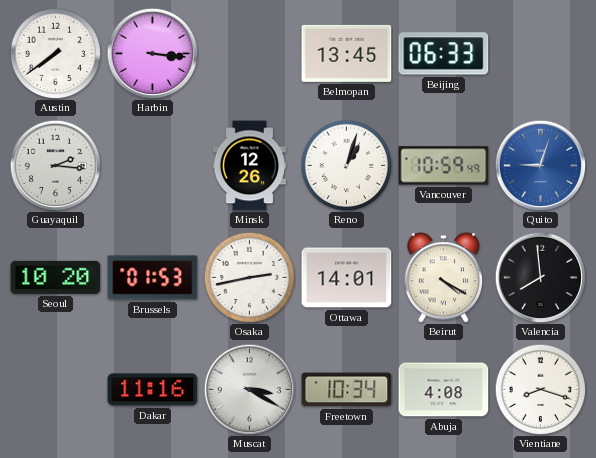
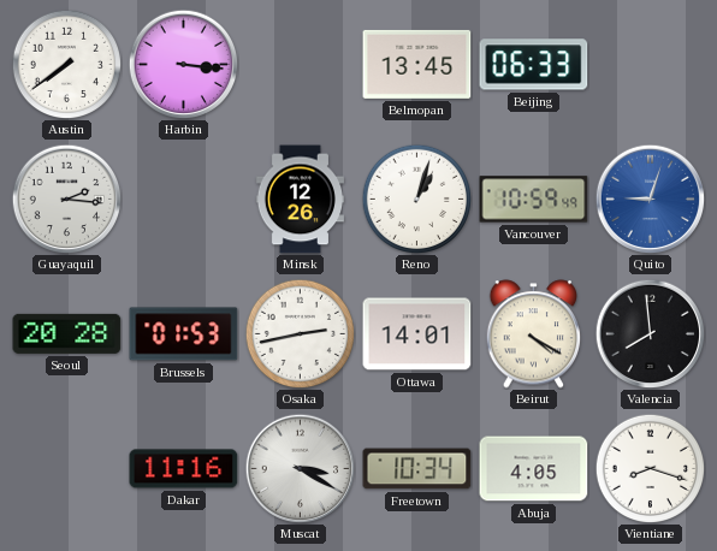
Seoul: 10:20 -> 20:28 (67, 333)
Abuja: 4:08 -> 4:05 (534, 469)
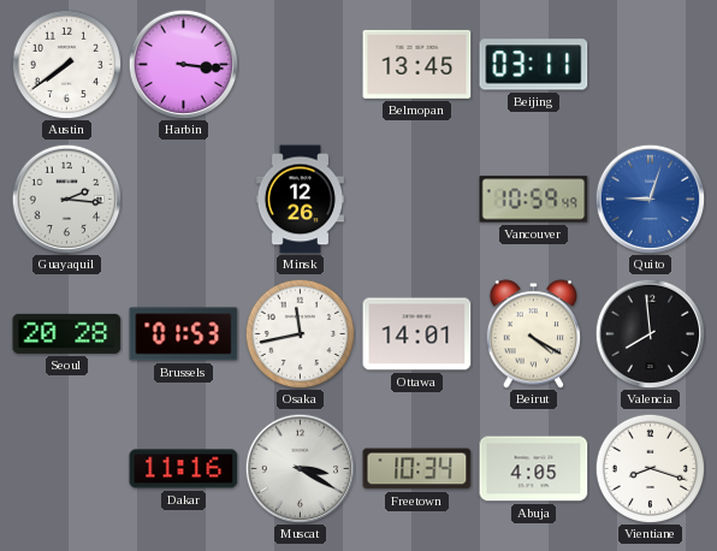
Beijing: 06:33 -> 03:11 (534, 65)
Reno: 1:03 -> none (416, 199)
Osaka: 2:43 -> 11:43 (300, 333)
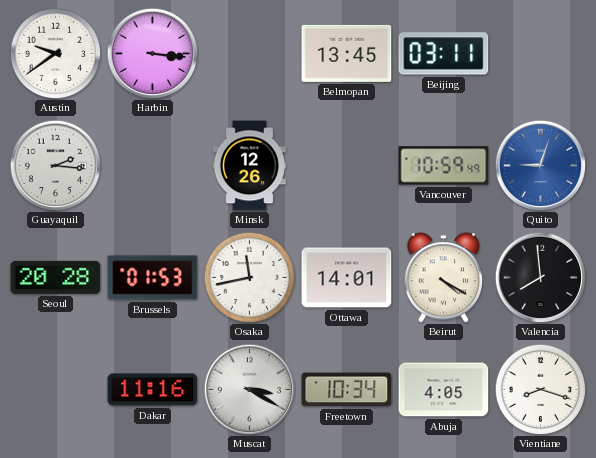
Austin: 7:39 -> 9:39 (55, 53)
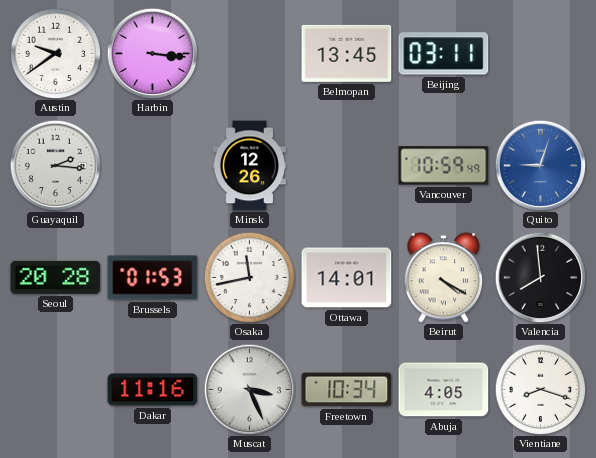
Muscat: 3:20 -> 3:26 (249, 389)
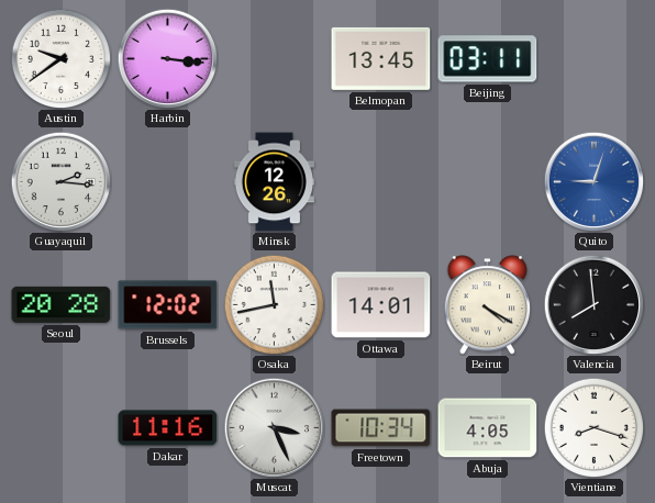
Vancouver: 10:59 -> none (444, 166)
Brussels: 01:53 -> 12:02 (168, 305)
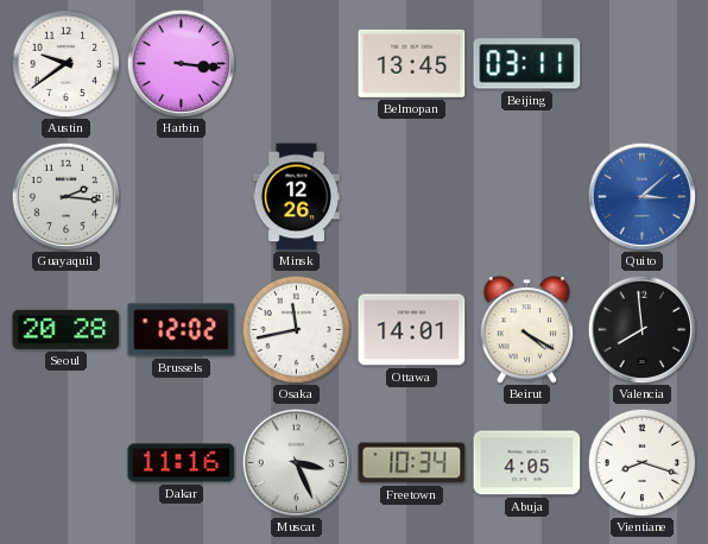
Quito: 9:03 -> 3:08 (641, 196)
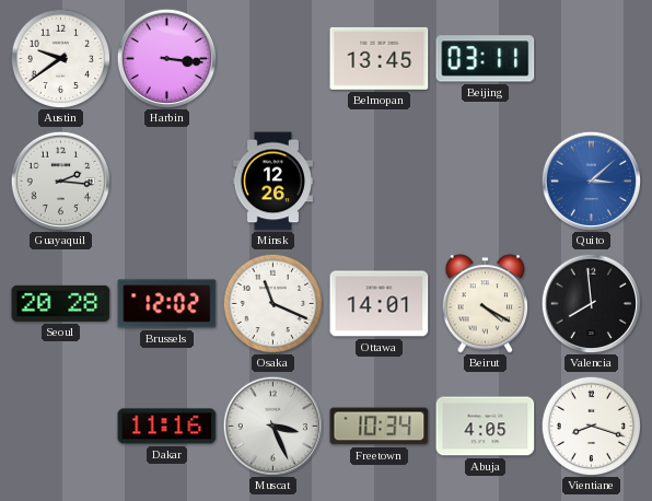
Osaka: 11:43 -> 11:19 (272, 303)
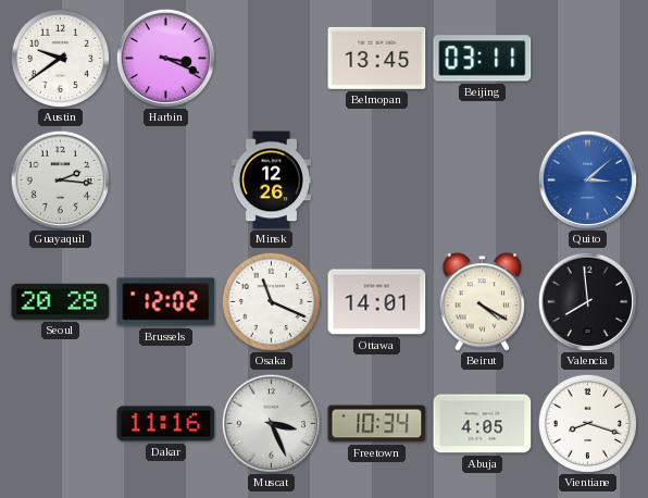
Harbin: 3:16 -> 3:19 (165, 58)
